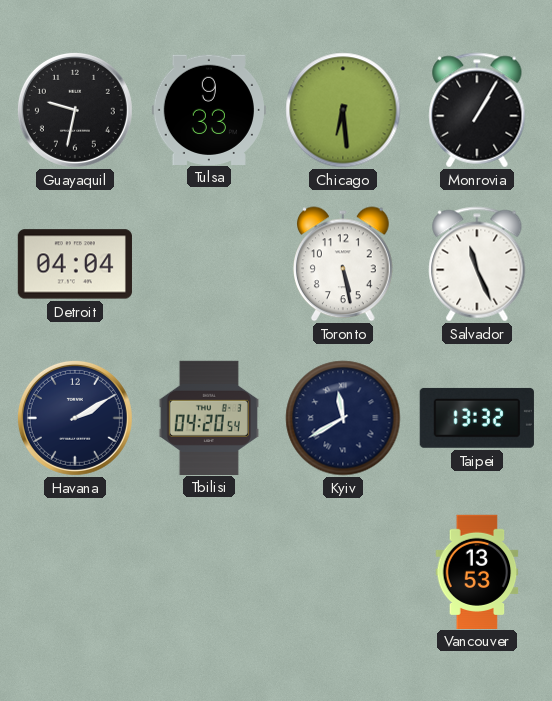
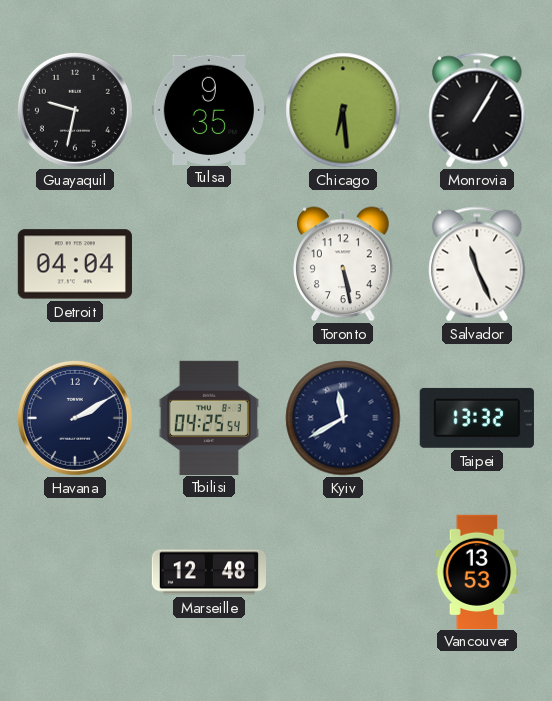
Tulsa: 9:33 -> 9:35 (209, 109)
Tbilisi: 04:20 -> 04:25 (209, 417)
Marseille: none -> 12:48 (208, 572)
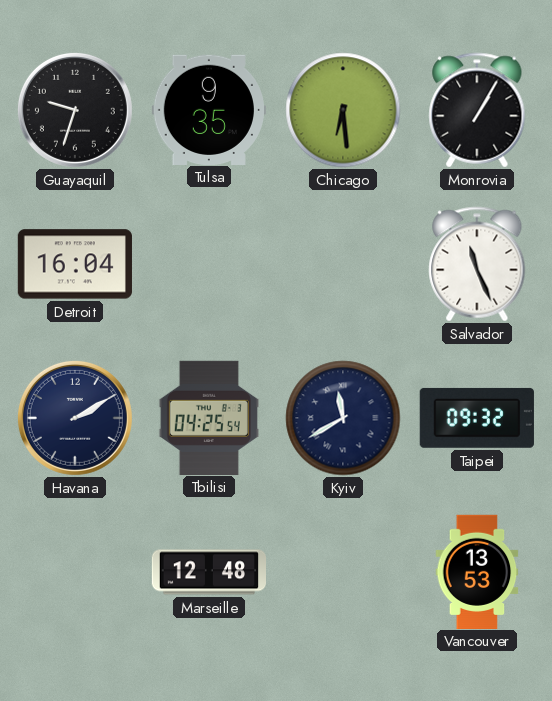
Guayaquil: 9:32 -> 9:33 (75, 110)
Detroit: 04:04 -> 16:04 (75, 264)
Toronto: 5:28 -> none (344, 264)
Taipei: 13:32 -> 09:32 (477, 418)
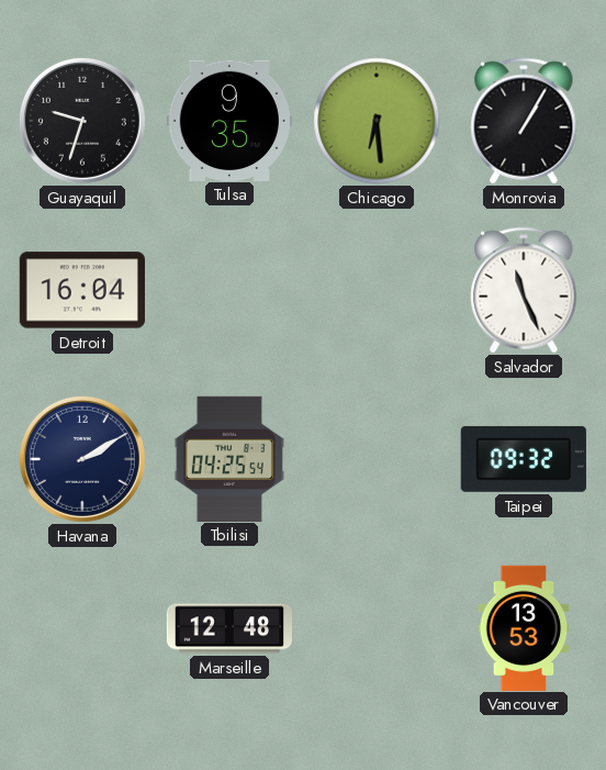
Kyiv: 11:40 -> none (343, 418)
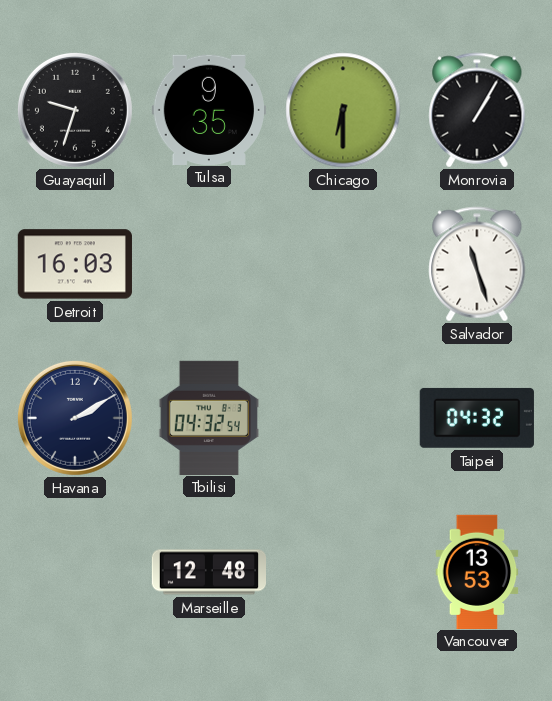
Chicago: 6:29 -> 6:30 (343, 110)
Detroit: 16:04 -> 16:03 (75, 264)
Salvador: 11:26 -> 11:27 (477, 264)
Tbilisi: 04:25 -> 04:32 (209, 417)
Taipei: 09:32 -> 04:32 (477, 418)
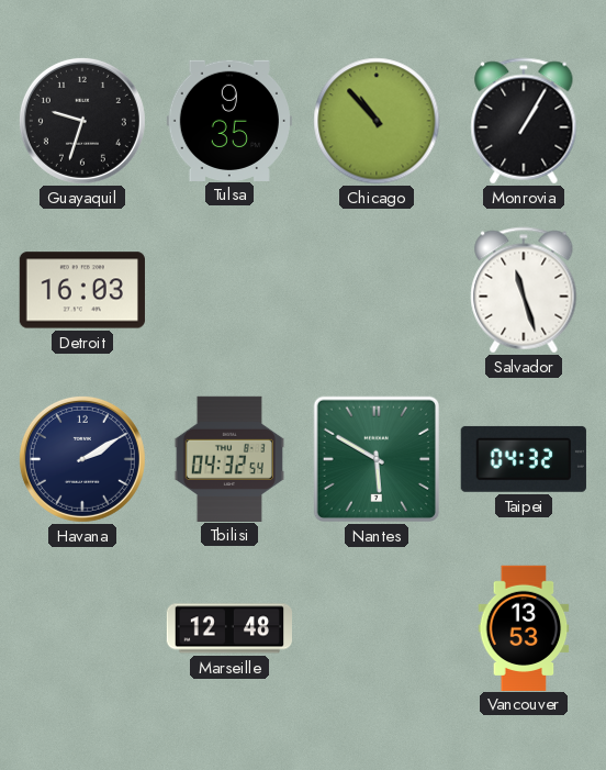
Chicago: 6:30 -> 10:53 (377, 121)
Nantes: none -> 5:50 (377, 459)
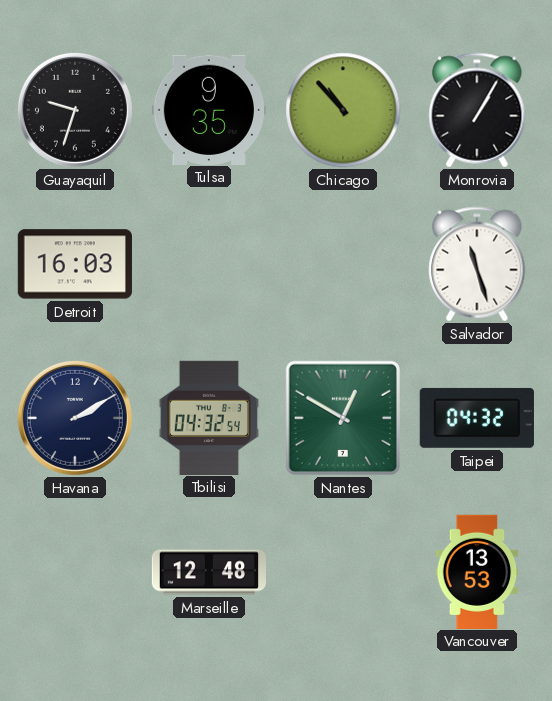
Nantes: 5:50 -> 12:50 (343, 418)
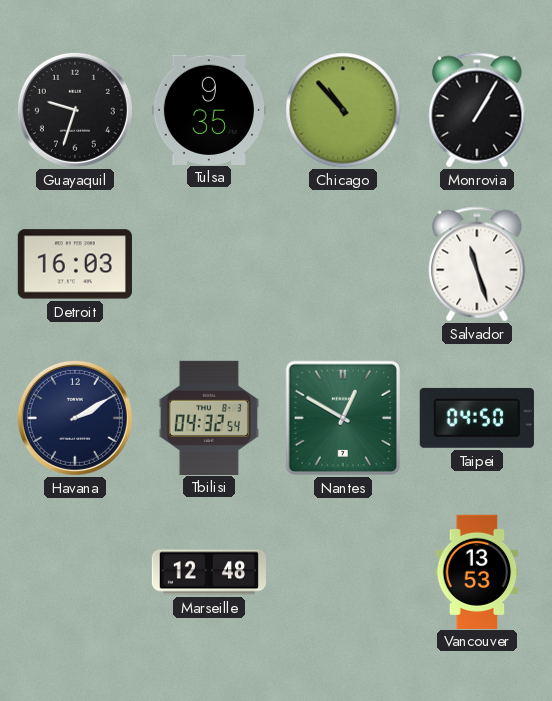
Taipei: 04:32 -> 04:50 (477, 418)
